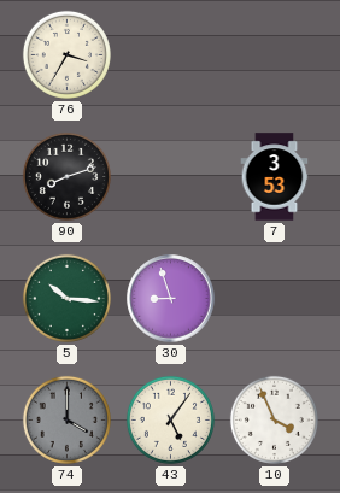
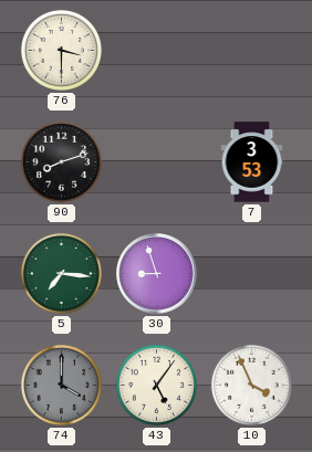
76: 3:35 -> 3:30 (61, 50)
5: 10:16 -> 7:16 (61, 273)
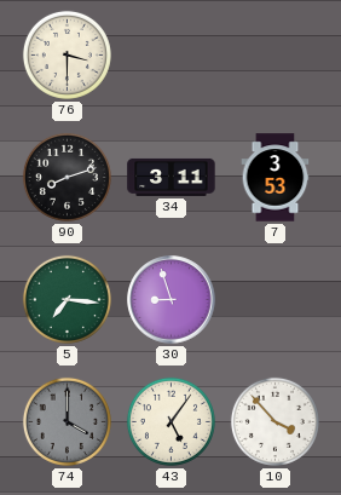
34: none -> 3:11 (172, 177)
10: 3:56 -> 3:53 (274, 421)
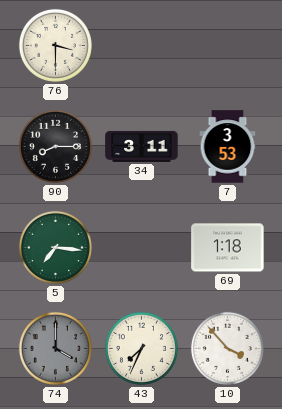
90: 8:12 -> 8:15 (55, 146)
30: 8:57 -> none (172, 300)
69: none -> 1:18 (228, 248)
43: 5:06 -> 7:34 (141, 348)
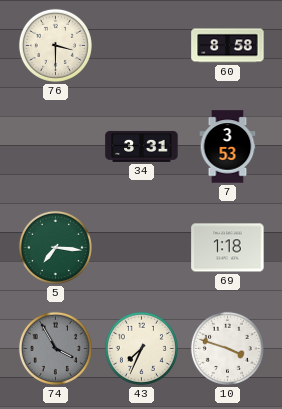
60: none -> 8:58 (228, 46)
90: 8:15 -> none (55, 146)
34: 3:11 -> 3:31 (142, 146)
74: 4:00 -> 3:55 (55, 348)
10: 3:53 -> 3:48 (227, 348)
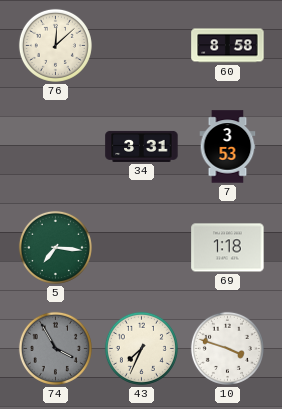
76: 3:30 -> 12:08 (55, 45)
